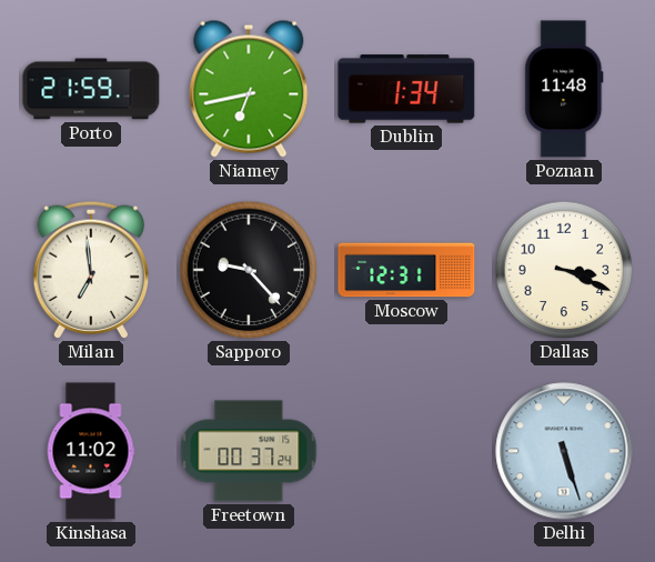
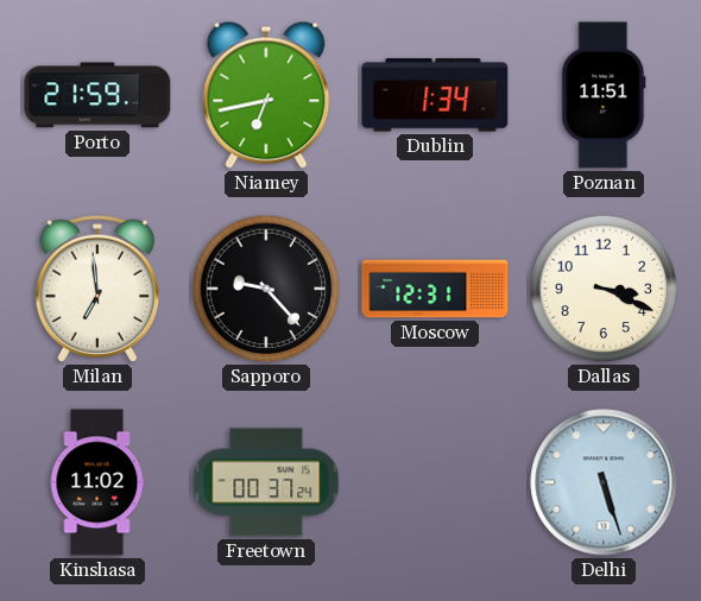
Poznan: 11:48 -> 11:51 (604, 95)
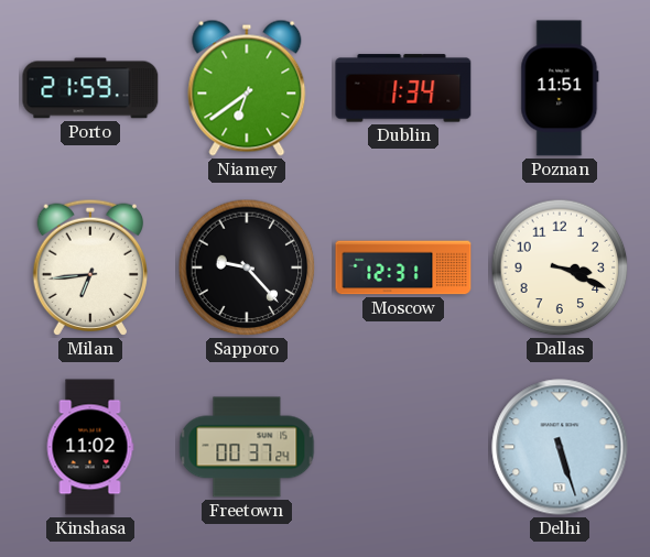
Niamey: 6:43 -> 6:39 (247, 88)
Milan: 6:59 -> 6:44 (89, 267)
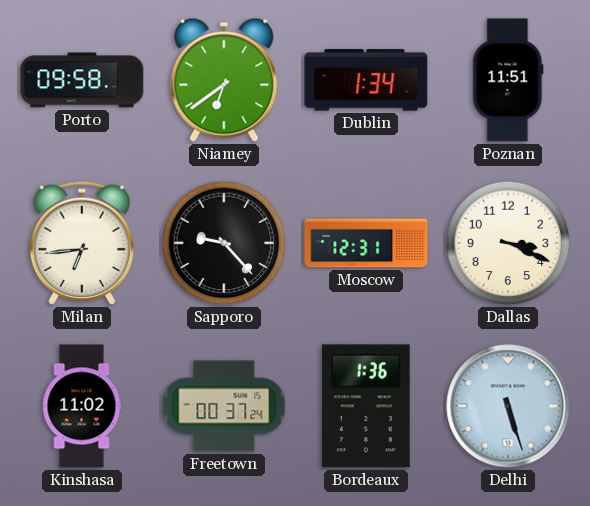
Porto: 21:59 -> 09:58 (82, 80)
Bordeaux: none -> 1:36 (366, 406)
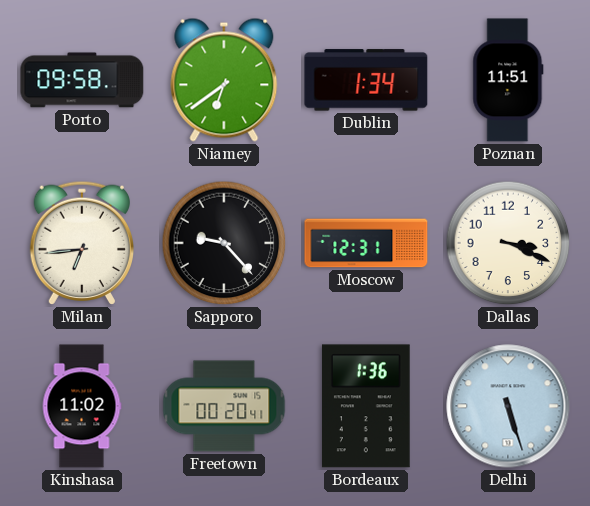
Freetown: 00:37 -> 00:20 (224, 406)
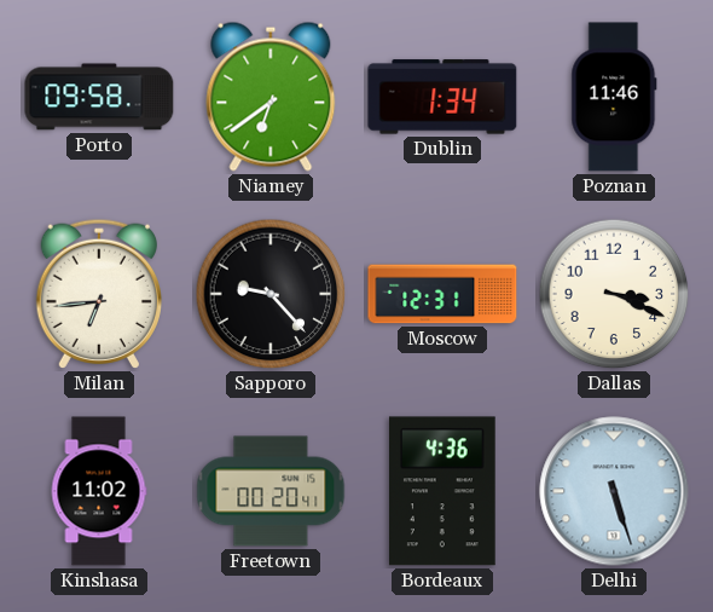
Poznan: 11:51 -> 11:46 (614, 97)
Bordeaux: 1:36 -> 4:36 (442, 491)
